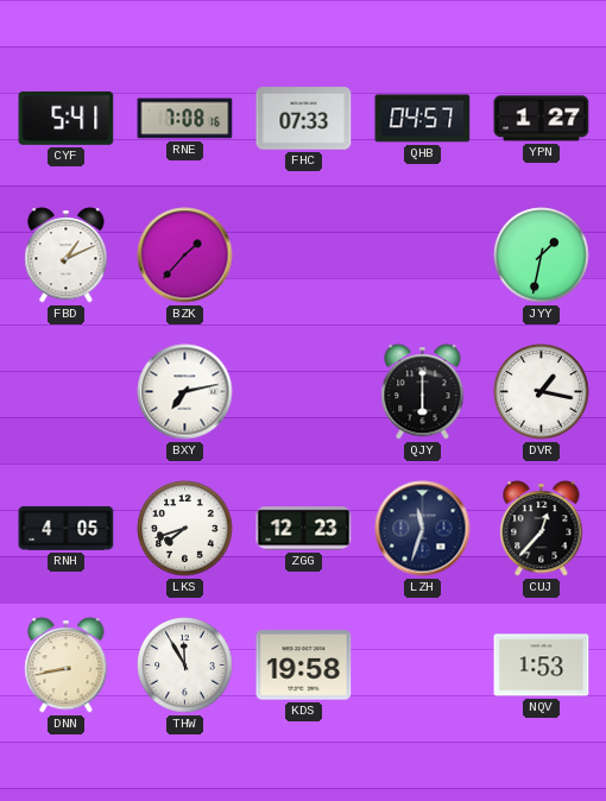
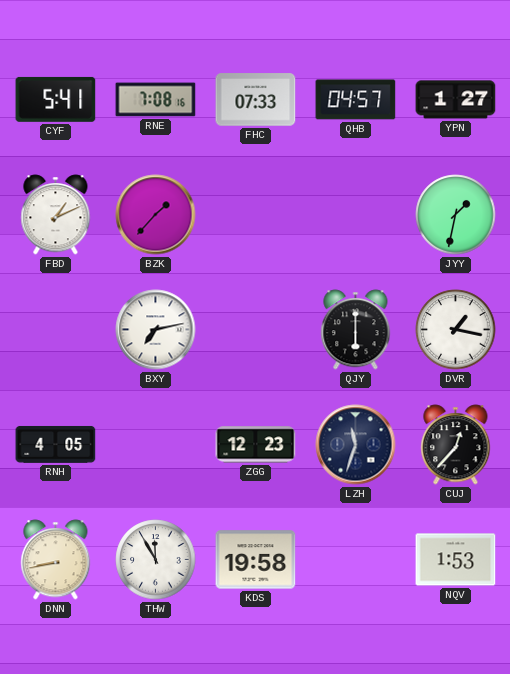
LKS: 7:42 -> none (185, 529)
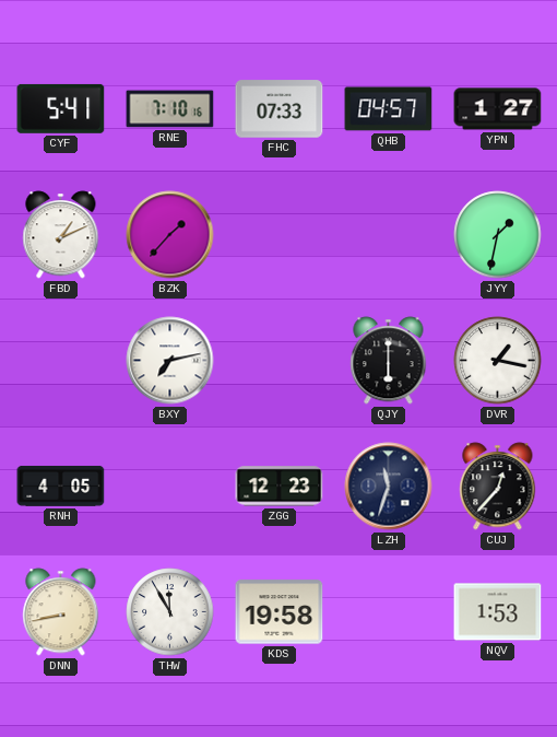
RNE: 7:08 -> 7:10 (170, 109)
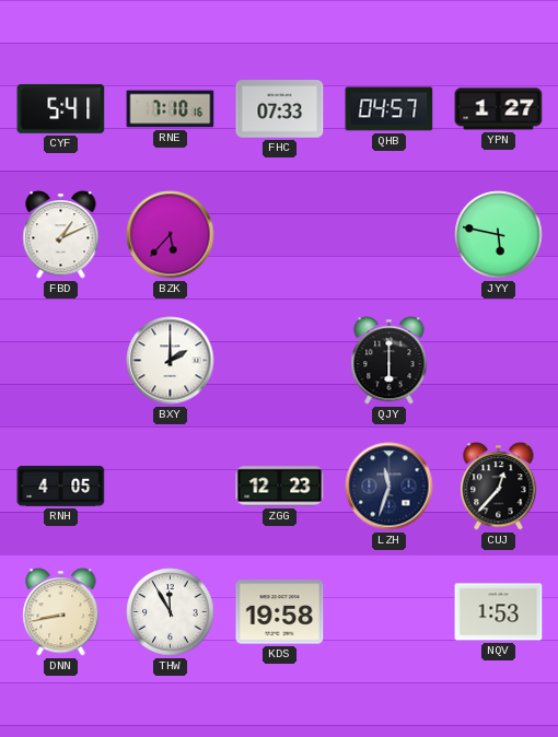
BZK: 1:37 -> 5:37 (171, 235)
JYY: 1:32 -> 5:47 (499, 235)
BXY: 7:13 -> 2:00 (171, 361)
DVR: 1:17 -> none (498, 361)
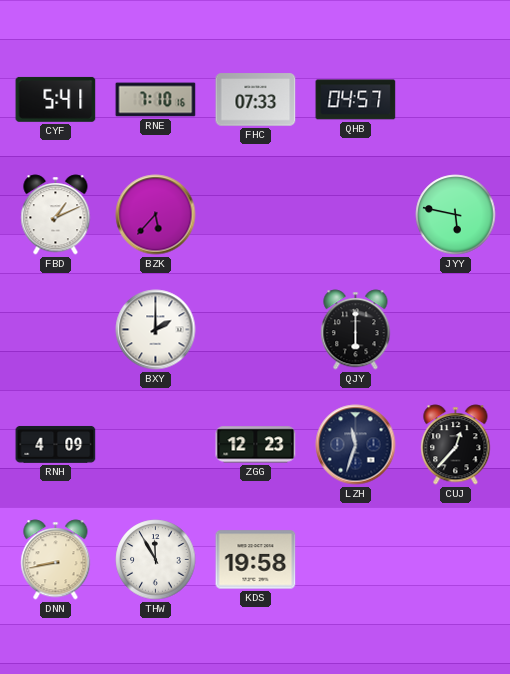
YPN: 1:27 -> none (499, 109)
RNH: 4:05 -> 4:09 (56, 444)
NQV: 1:53 -> none (499, 612)
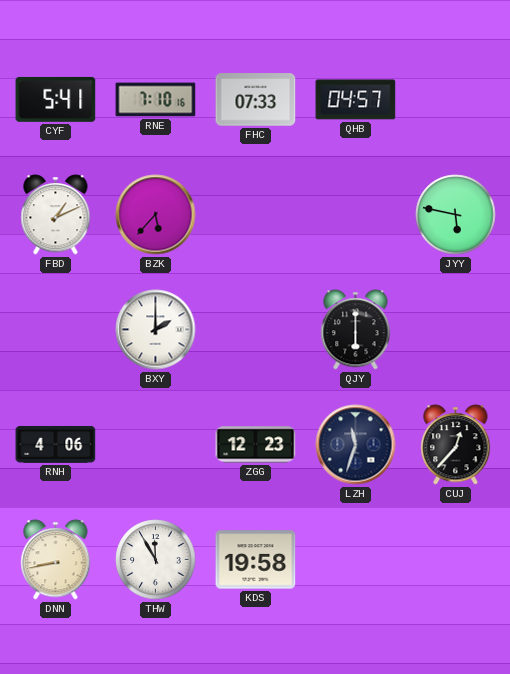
RNH: 4:09 -> 4:06 (56, 444)
